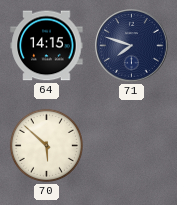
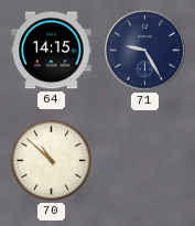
71: 7:48 -> 9:25 (145, 51)
70: 5:52 -> 10:52 (51, 160)
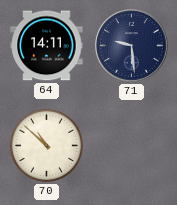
64: 14:15 -> 14:11 (47, 46)
71: 9:25 -> 9:29 (132, 46)
